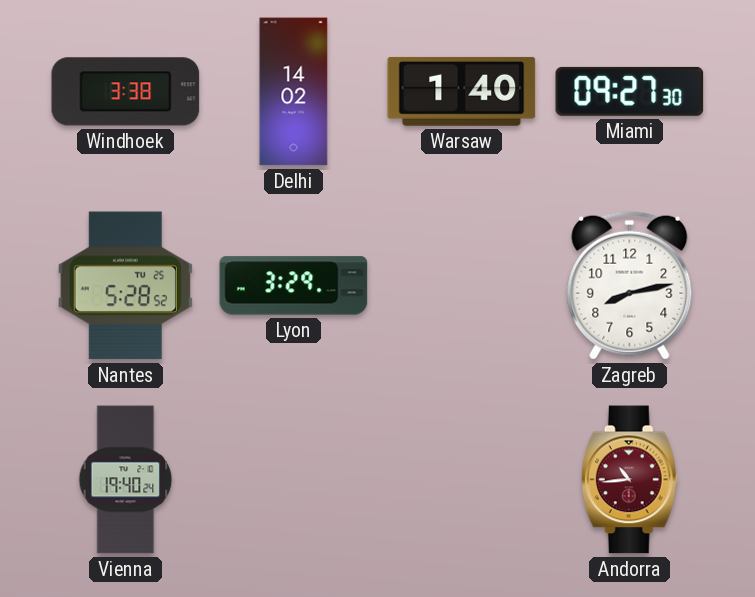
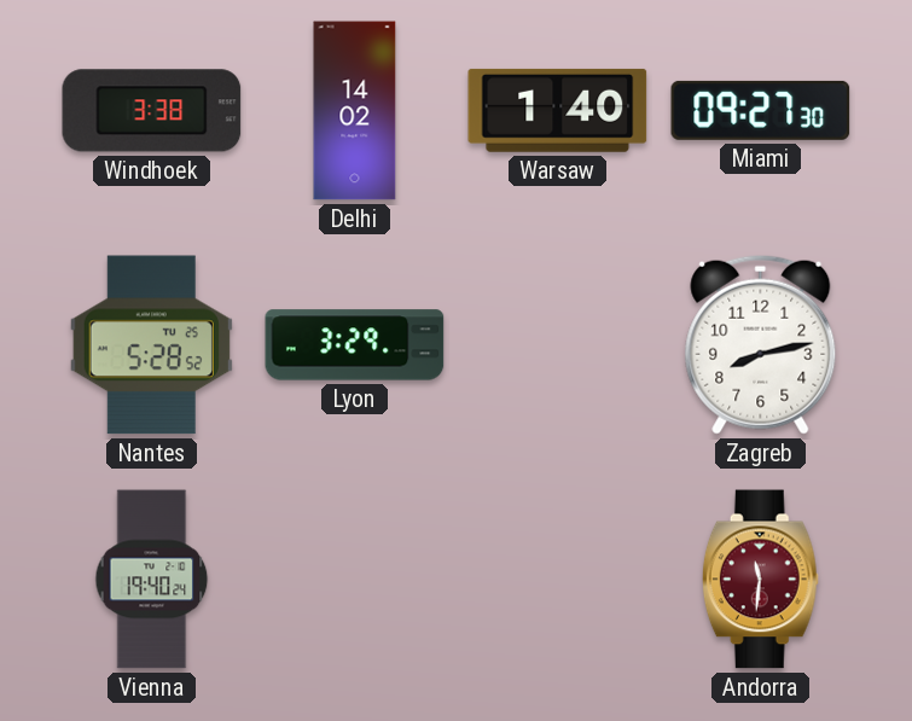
Andorra: 10:44 -> 11:31 (760, 580)
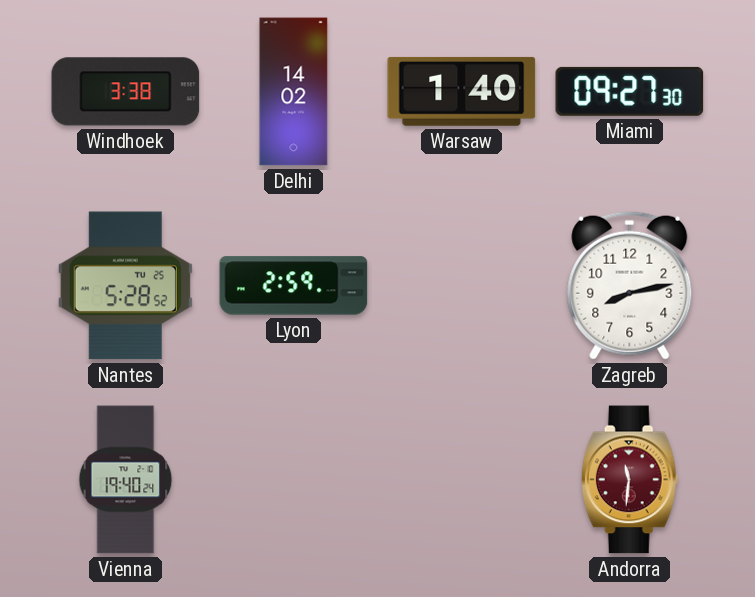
Lyon: 3:29 -> 2:59 (294, 286)
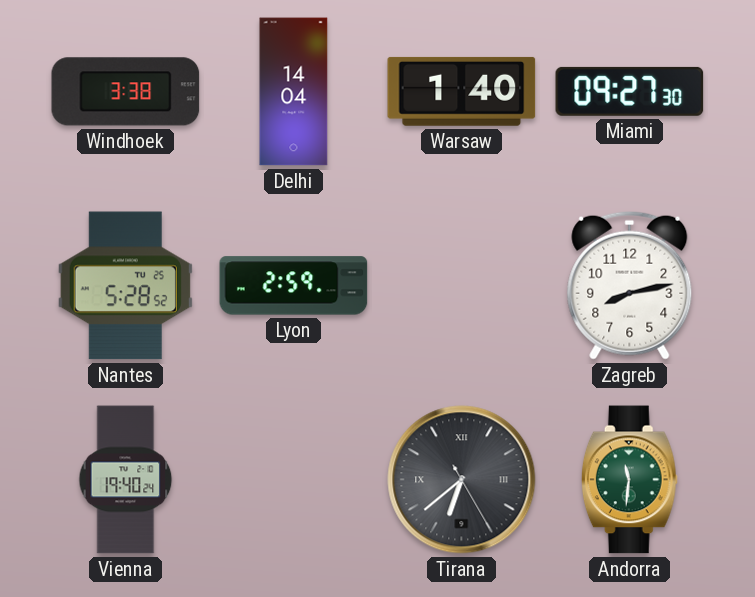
Delhi: 14:02 -> 14:04 (294, 92)
Tirana: none -> 6:38 (462, 480)
Andorra dial: burgundy -> green (629, 480)
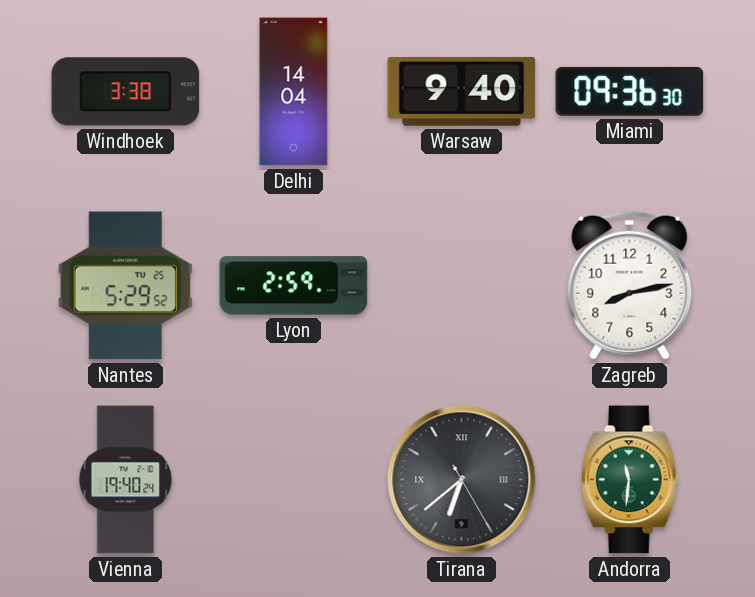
Warsaw: 1:40 -> 9:40 (462, 91)
Miami: 09:27 -> 09:36 (630, 91)
Nantes: 5:28 -> 5:29 (125, 286)
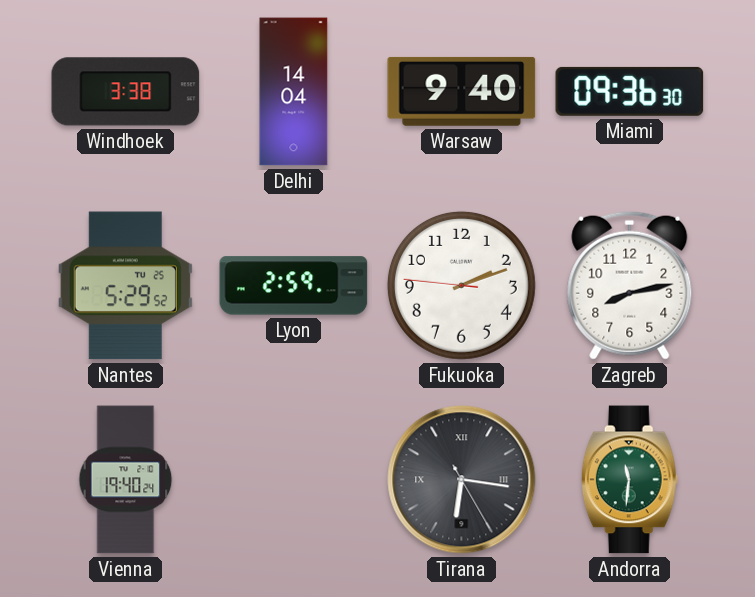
Fukuoka: none -> 2:11 (461, 285)
Tirana: 6:38 -> 6:16 (462, 480)
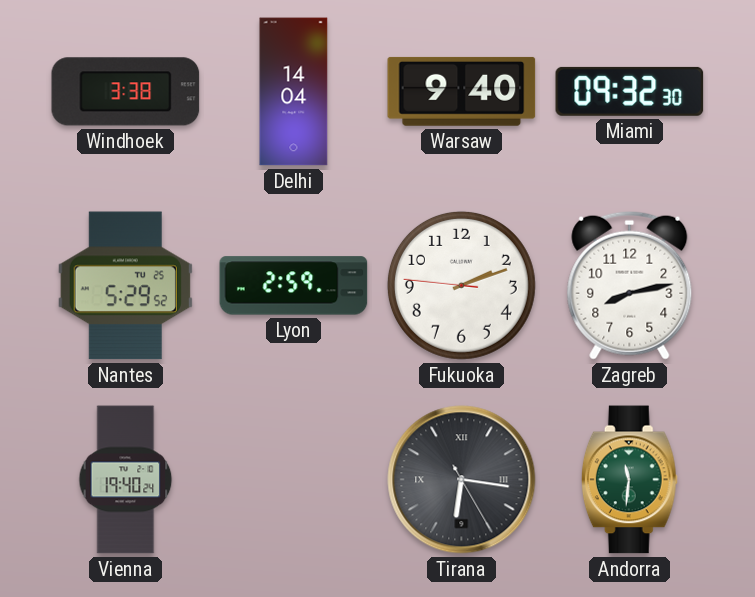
Miami: 09:36 -> 09:32 (630, 91)
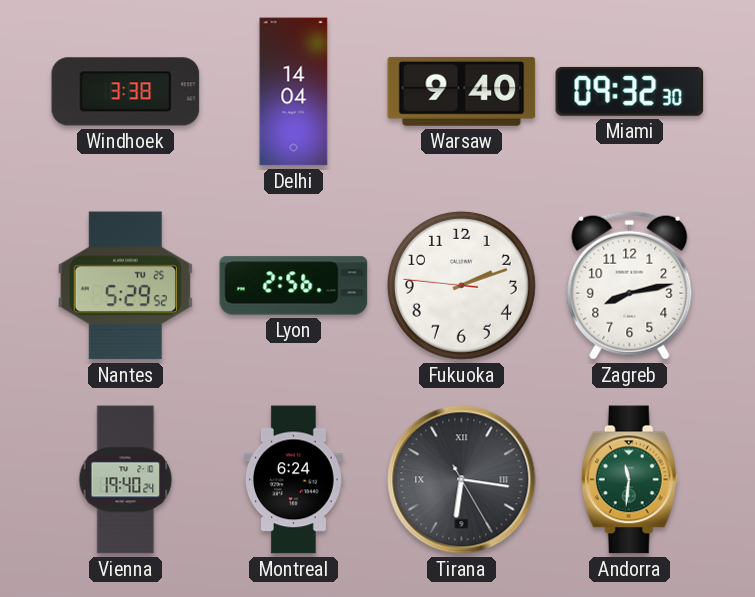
Lyon: 2:59 -> 2:56 (294, 286)
Montreal: none -> 6:24 (293, 480)
